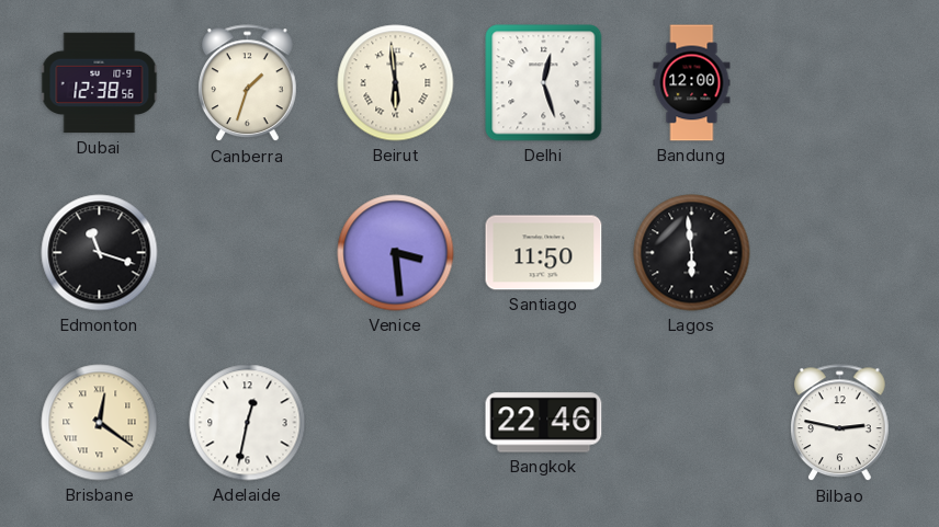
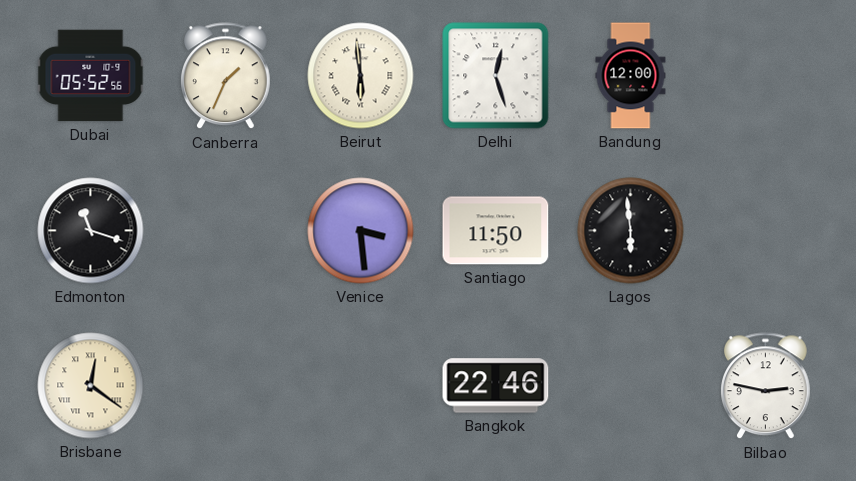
Dubai: 12:38 -> 05:52 (91, 76)
Canberra: 1:33 -> 1:34 (226, 76)
Adelaide: 12:32 -> none (248, 423)
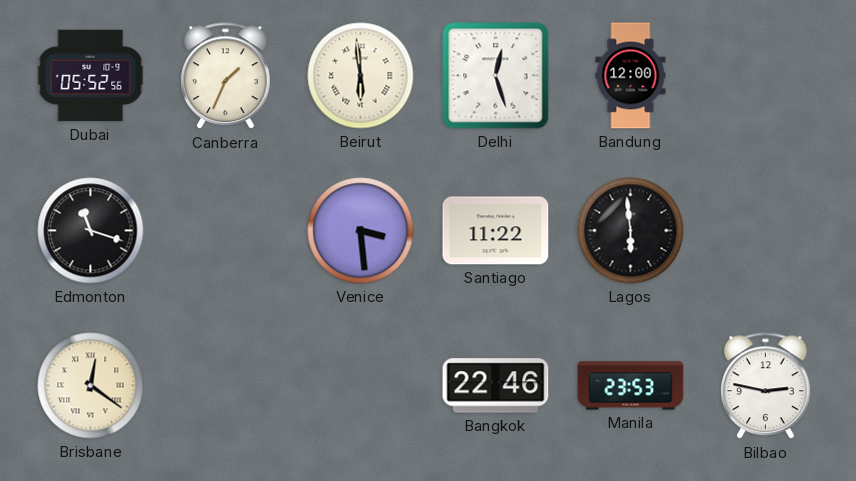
Santiago: 11:50 -> 11:22 (496, 231)
Manila: none -> 23:53 (631, 386)
